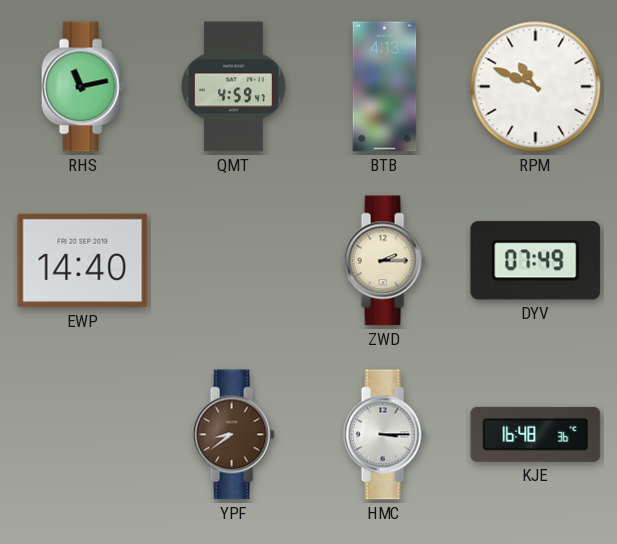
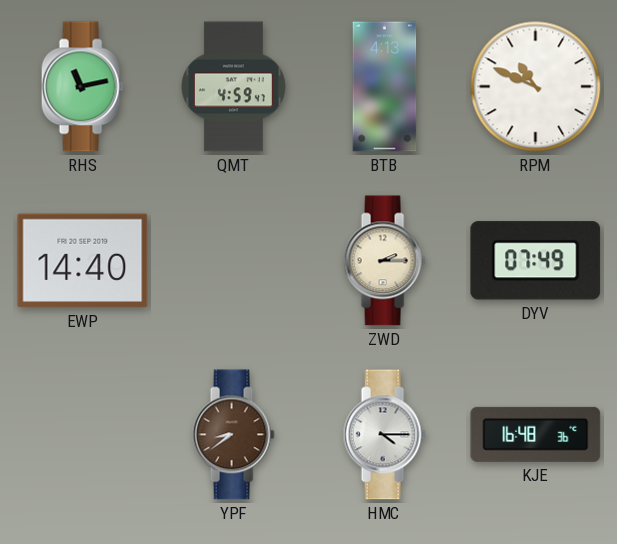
HMC: 3:15 -> 4:15 (384, 435)
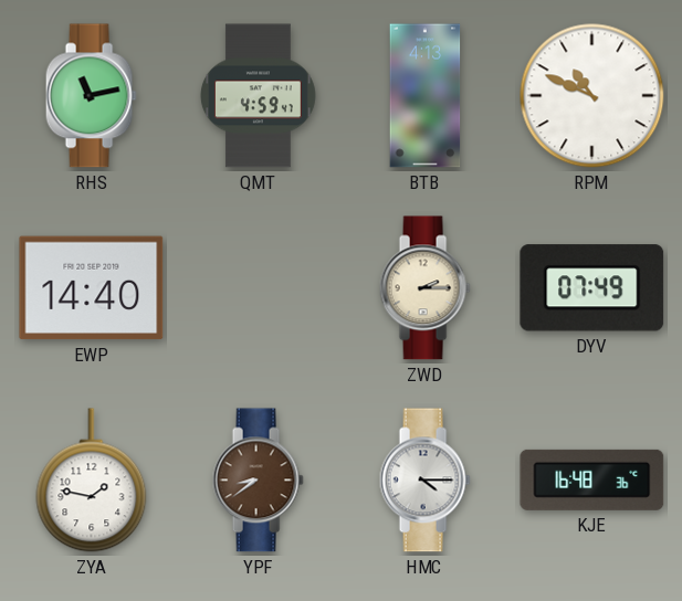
ZYA: none -> 1:47 (92, 481)
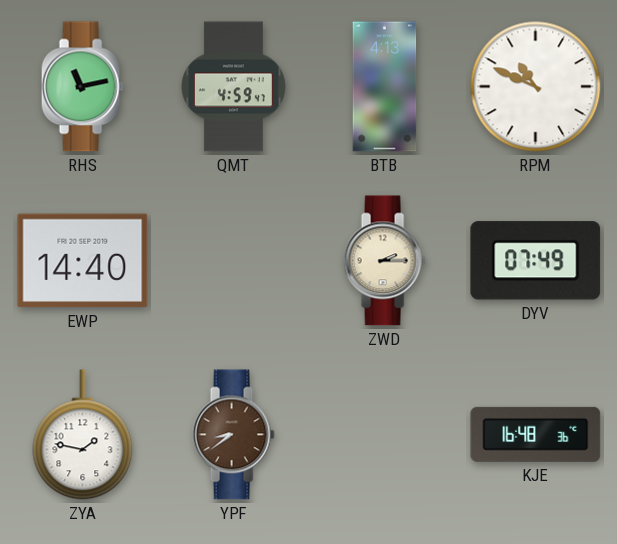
HMC: 4:15 -> none (424, 481)
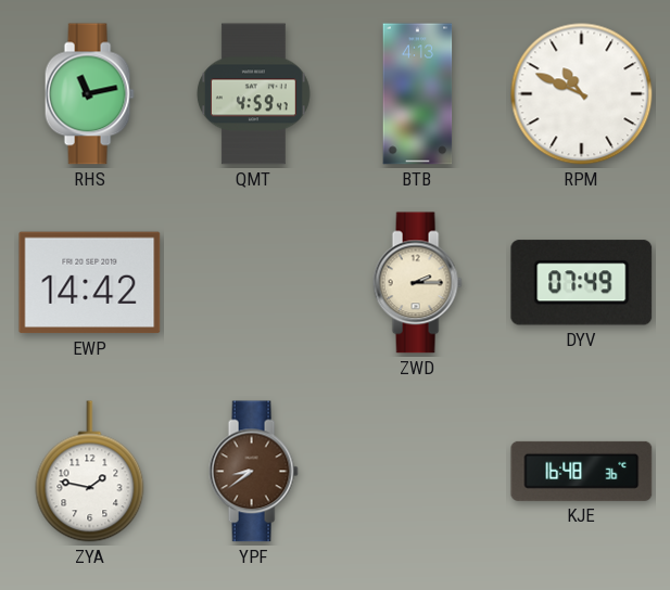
EWP: 14:40 -> 14:42 (90, 283)
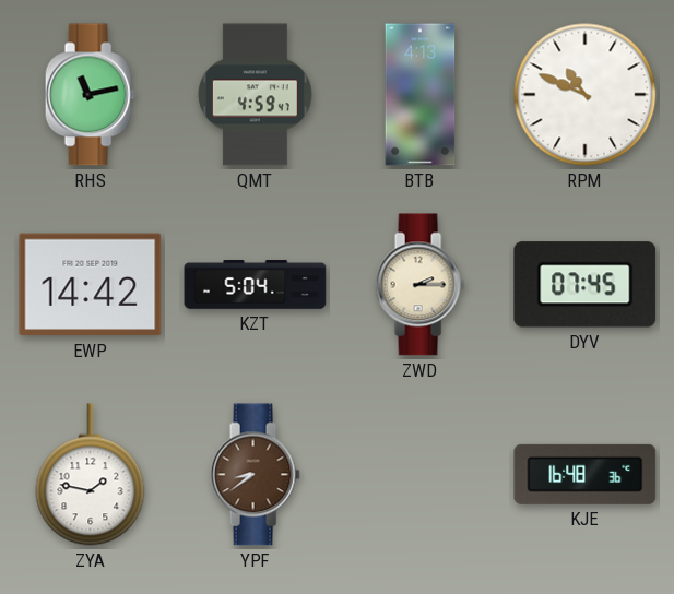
KZT: none -> 5:04 (256, 285)
DYV: 07:49 -> 07:45 (586, 285)
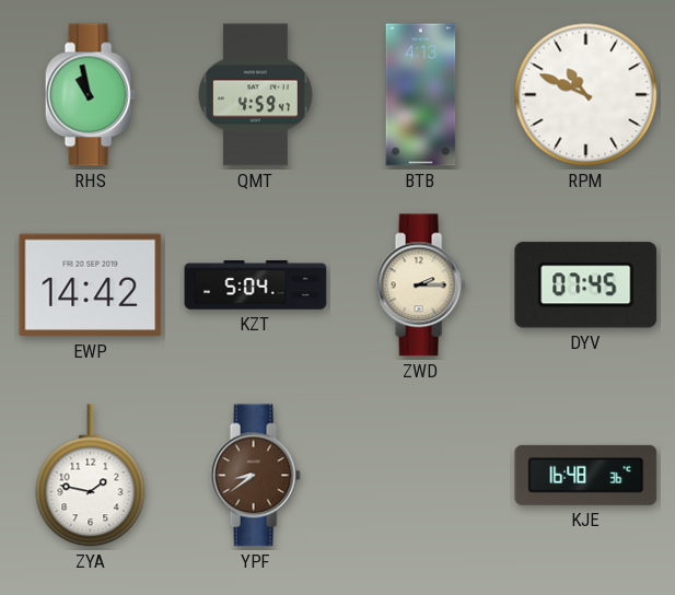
RHS: 11:13 -> 10:58 (90, 95)
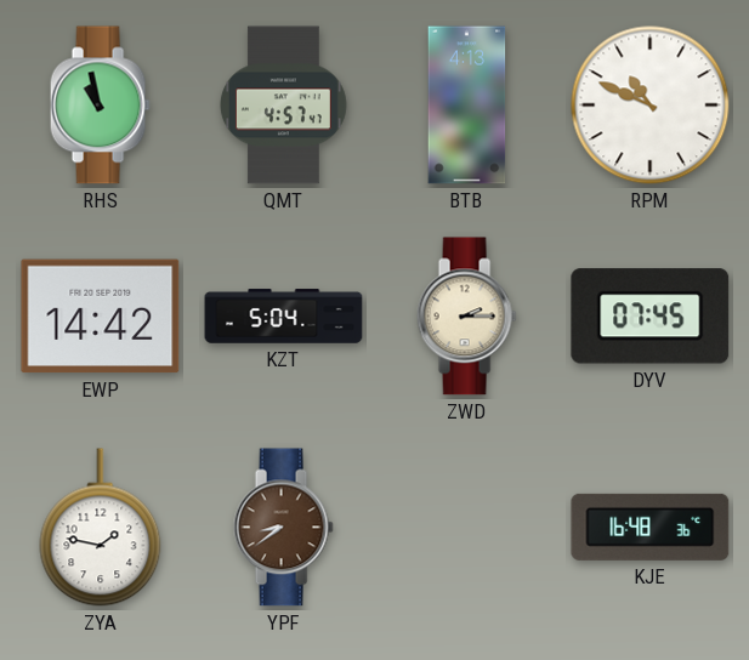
QMT: 4:59 -> 4:57 (283, 106)
